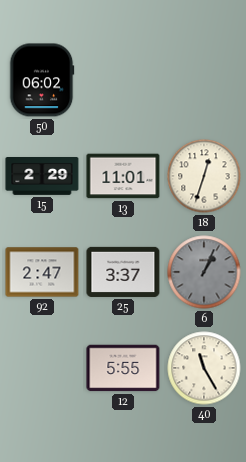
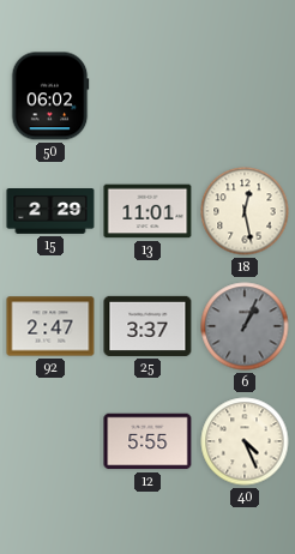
18: 12:33 -> 12:28 (245, 211)
40: 11:25 -> 4:26 (245, 441)
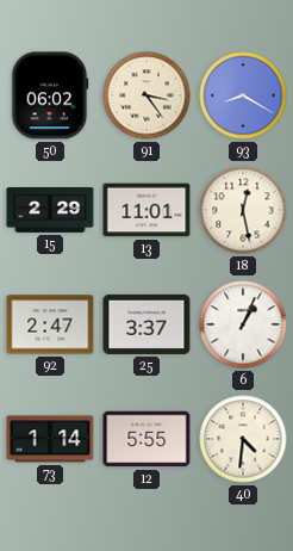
91: none -> 3:24 (146, 95)
93: none -> 8:20 (243, 95)
6 dial: grey -> white (243, 324)
73: none -> 1:14 (50, 439)
40: 4:26 -> 4:31 (243, 439)
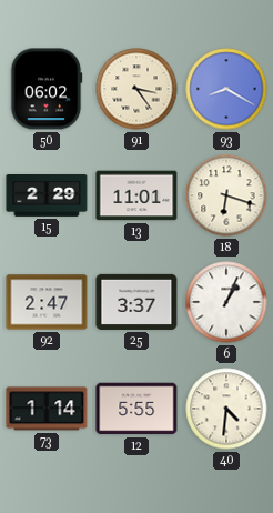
18: 12:28 -> 6:18 (226, 195)
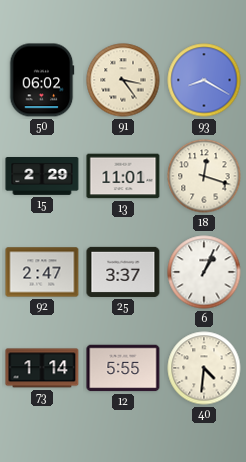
18: 6:18 -> 12:18 (204, 176)
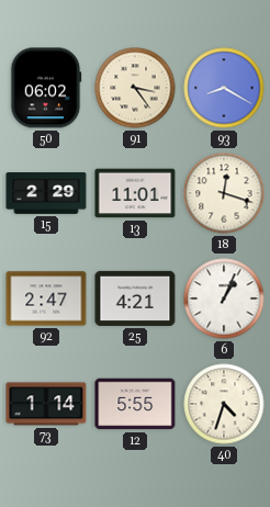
25: 3:37 -> 4:21 (135, 298)
40: 4:31 -> 4:33 (224, 404)
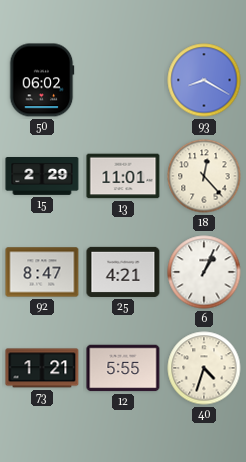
91: 3:24 -> none (135, 88)
18: 12:18 -> 12:23 (204, 176)
92: 2:47 -> 8:47 (42, 272)
73: 1:14 -> 1:21 (42, 368)
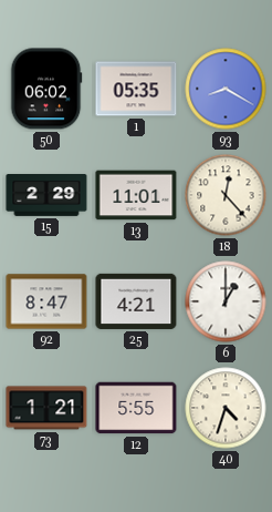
1: none -> 05:35 (136, 89)
6: 1:04 -> 1:00 (226, 301)
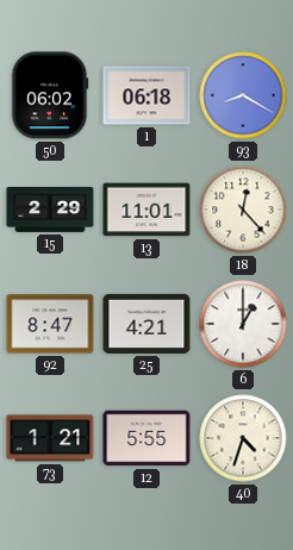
1: 05:35 -> 06:18 (146, 95)
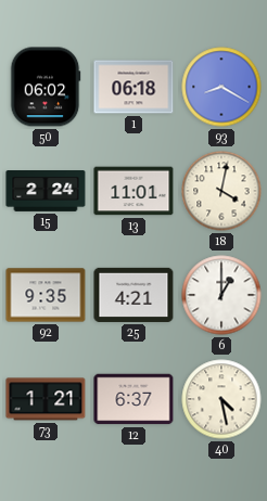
15: 2:29 -> 2:24 (46, 192)
18: 12:23 -> 4:02 (221, 191)
92: 8:47 -> 9:35 (46, 295)
12: 5:55 -> 6:37 (133, 399)
40: 4:33 -> 4:28 (221, 399)
